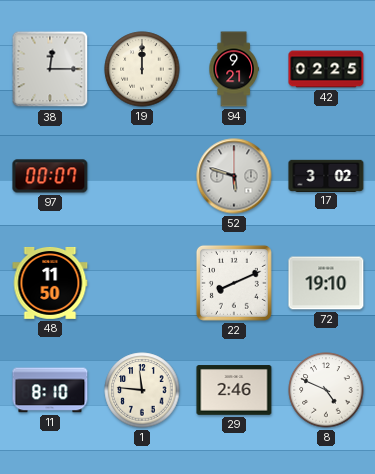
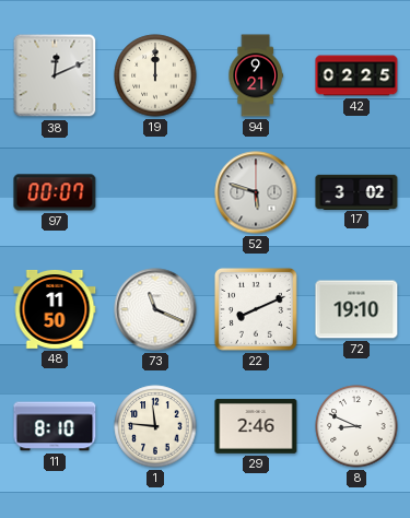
38: 12:15 -> 12:11 (55, 75)
73: none -> 11:19 (155, 309)
8: 4:49 -> 8:49 (356, 426)
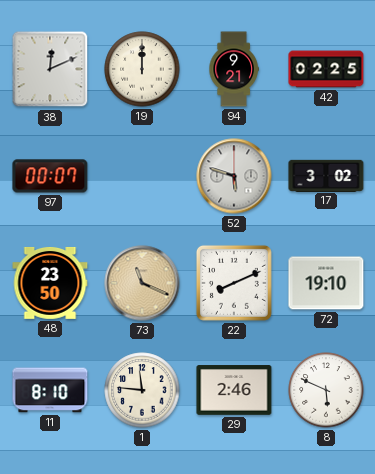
48: 11:50 -> 23:50 (50, 283)
73 dial: white -> champagne (142, 283)
8: 8:49 -> 5:49 (326, 390)
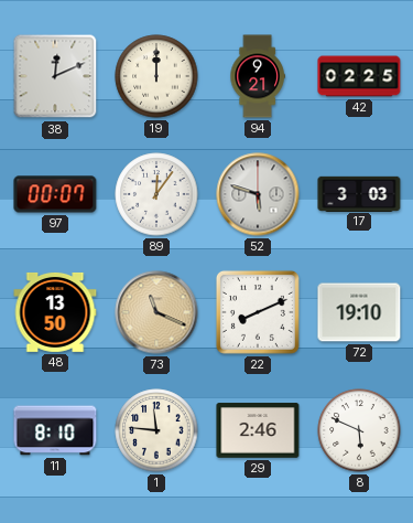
89: none -> 12:06 (156, 194)
17: 3:02 -> 3:03 (359, 193)
48: 23:50 -> 13:50 (55, 312)
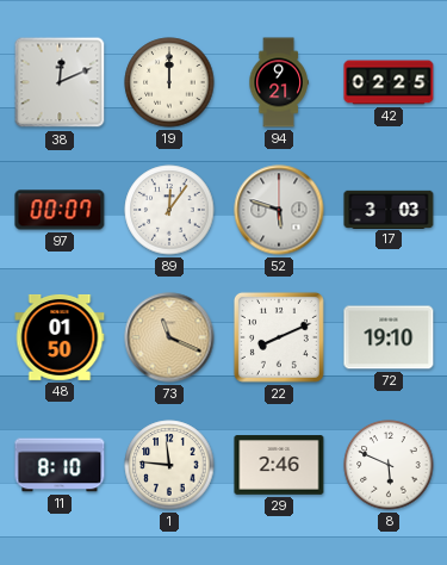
48: 13:50 -> 01:50 (60, 337)
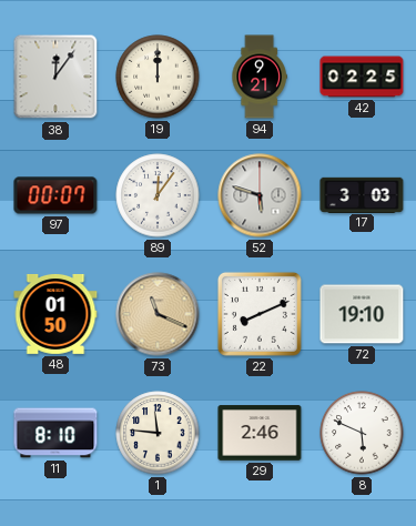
38: 12:11 -> 12:06 (55, 77)
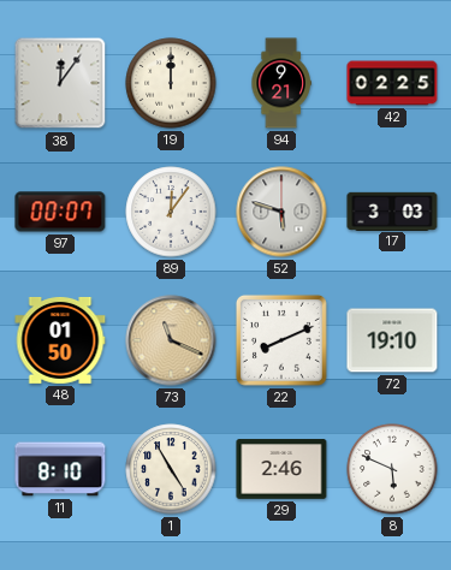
1: 11:46 -> 4:55 (171, 469)
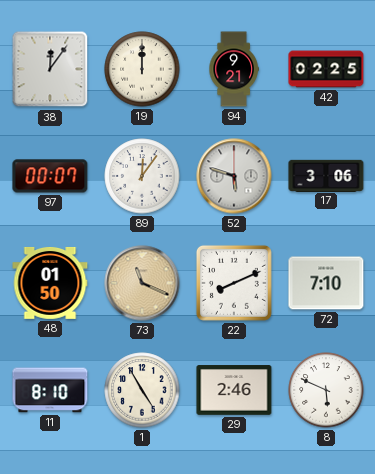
17: 3:03 -> 3:06 (326, 175)
72: 19:10 -> 7:10 (326, 283)
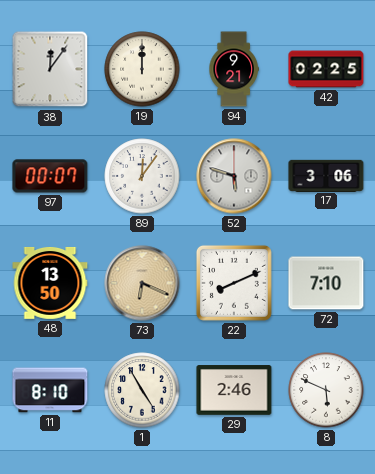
48: 01:50 -> 13:50 (50, 283)
73: 11:19 -> 6:19 (142, 283)
